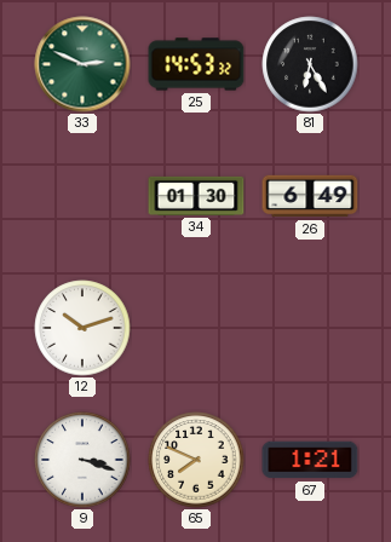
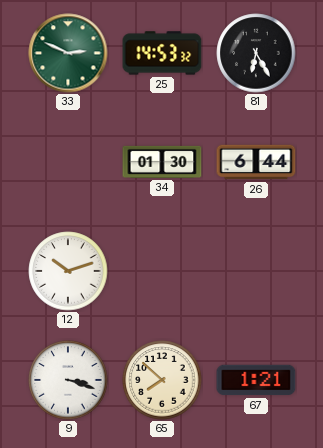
26: 6:49 -> 6:44 (256, 162)
65: 7:49 -> 7:52 (162, 380)
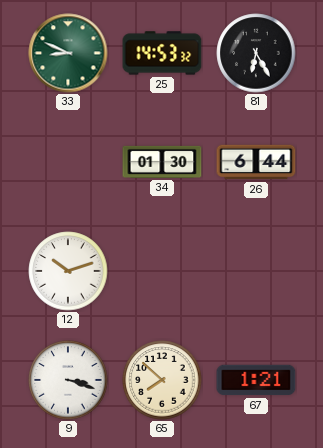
33: 2:49 -> 8:49 (68, 53)
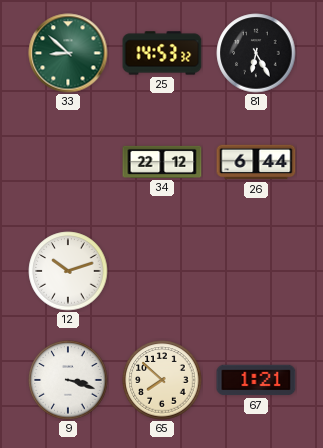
33: 8:49 -> 8:52 (68, 53)
34: 01:30 -> 22:12 (162, 162)
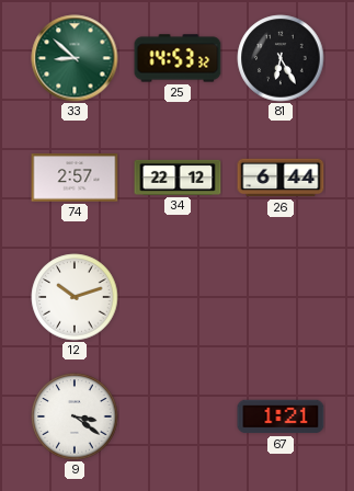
74: none -> 2:57 (75, 178)
9: 3:18 -> 3:21 (75, 416)
65: 7:52 -> none (162, 380)
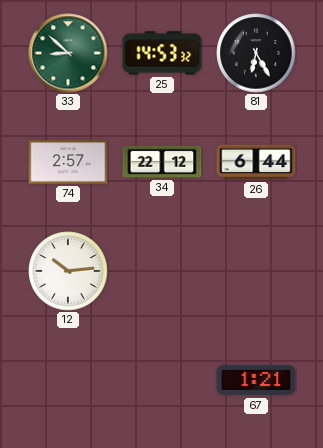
12: 10:12 -> 10:14 (68, 271)
9: 3:21 -> none (75, 416)
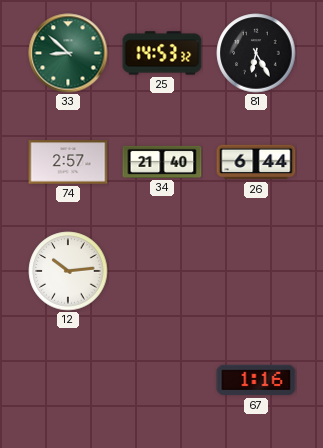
34: 22:12 -> 21:40 (162, 162)
67: 1:21 -> 1:16 (256, 380)
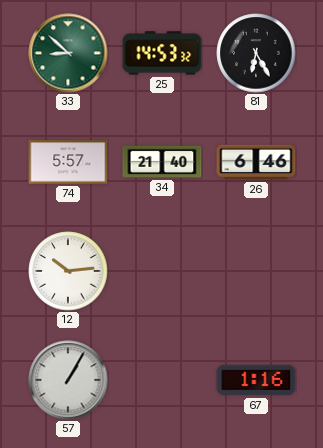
74: 2:57 -> 5:57 (68, 162)
26: 6:44 -> 6:46 (256, 162)
57: none -> 1:05 (68, 380)
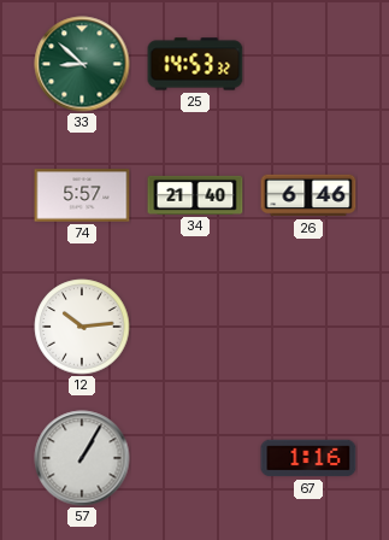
81: 6:25 -> none (256, 53)
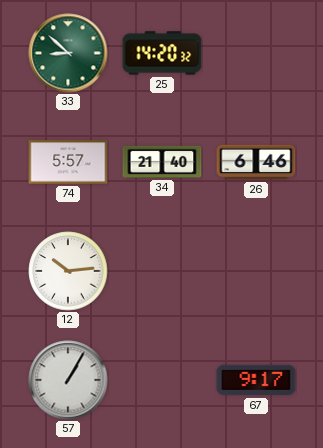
25: 14:53 -> 14:20 (162, 53)
67: 1:16 -> 9:17 (256, 380)
